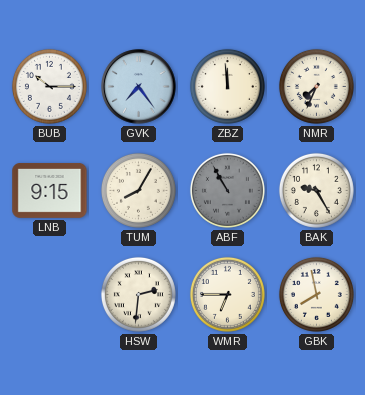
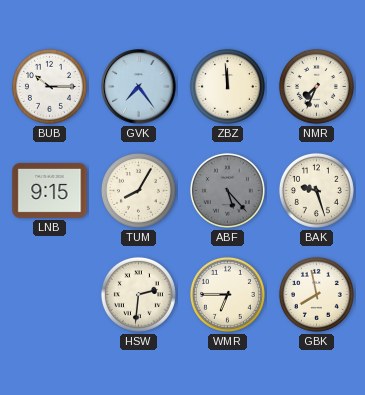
ABF: 10:55 -> 5:23 (227, 190)
BAK: 9:25 -> 9:27 (316, 190)
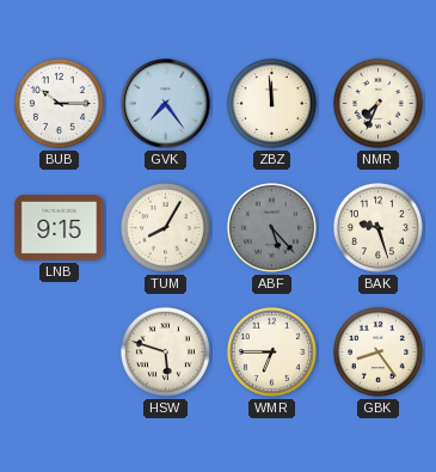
HSW: 2:31 -> 5:48 (165, 351)
GBK: 7:58 -> 8:24 (377, 351)
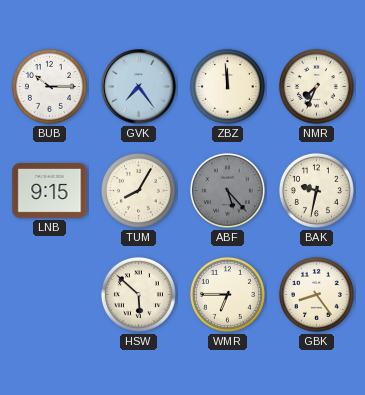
BAK: 9:27 -> 9:32 (316, 190)
HSW: 5:48 -> 5:52 (138, 294)
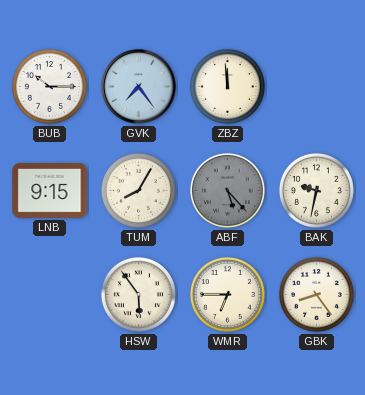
NMR: 7:34 -> none (316, 86)
HSW: 5:52 -> 5:54 (138, 294)
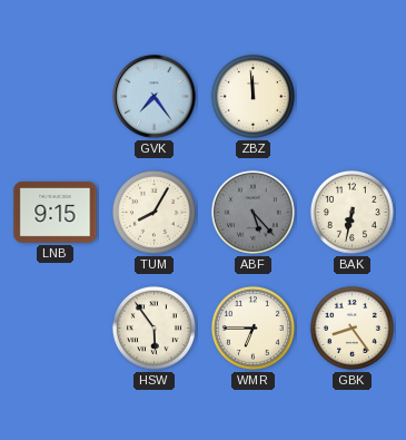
BUB: 10:15 -> none (49, 86)
BAK: 9:32 -> 6:32 (351, 212)
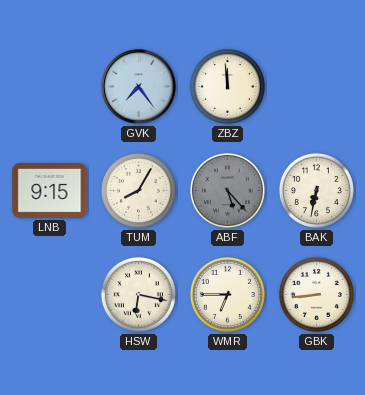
HSW: 5:54 -> 6:17 (138, 294)
GBK: 8:24 -> 8:44 (316, 294)
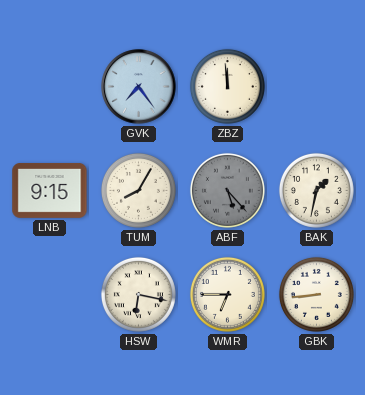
BAK: 6:32 -> 1:32 (316, 190)
